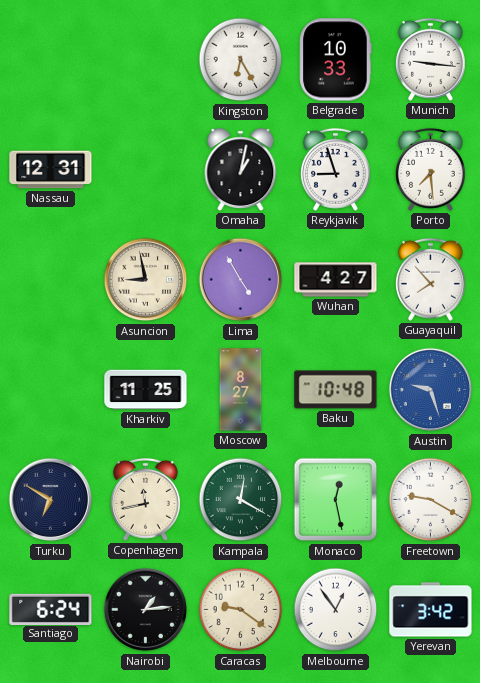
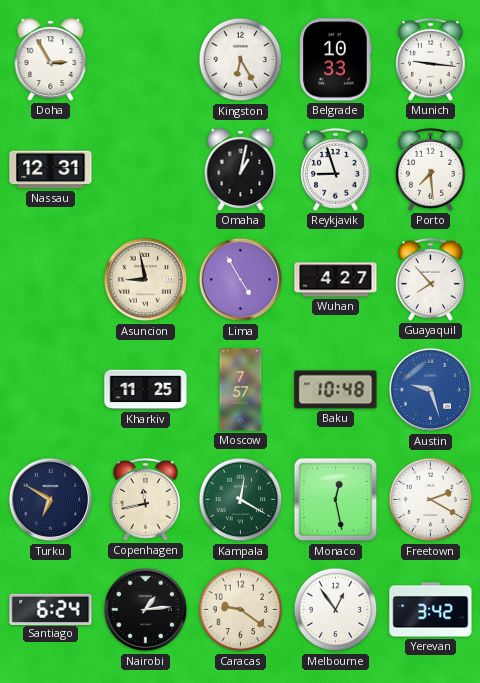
Doha: none -> 2:55 (51, 60)
Moscow: 8:27 -> 7:57 (241, 390)
Freetown: 9:20 -> 2:20 (431, 500)
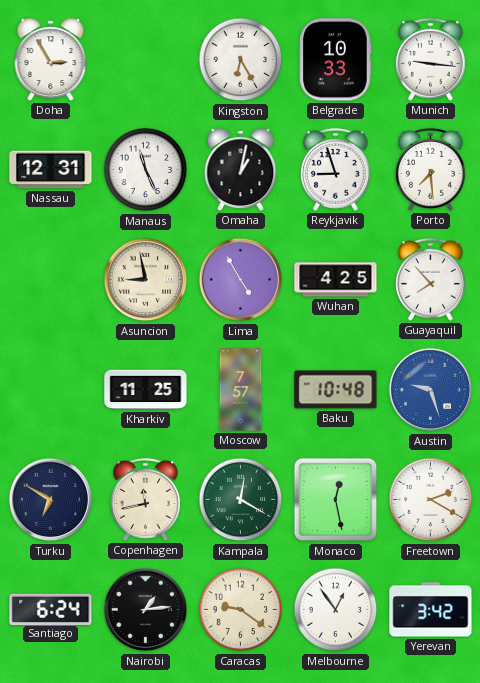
Manaus: none -> 11:26 (146, 170)
Wuhan: 4:27 -> 4:25 (336, 280)
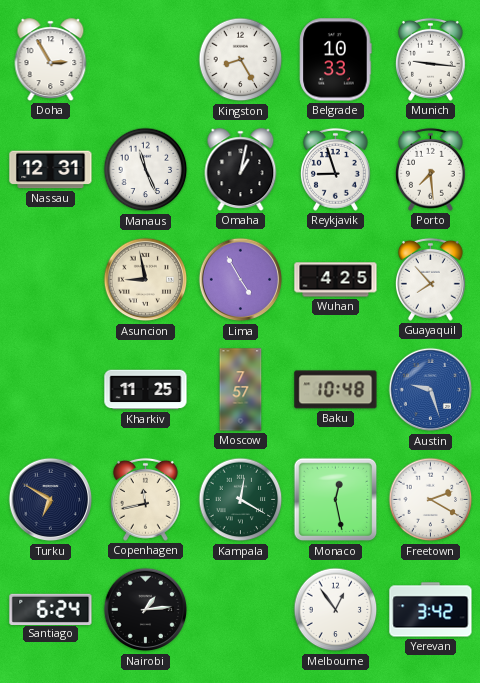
Kingston: 6:25 -> 8:25 (241, 60)
Caracas: 9:21 -> none (241, 610)
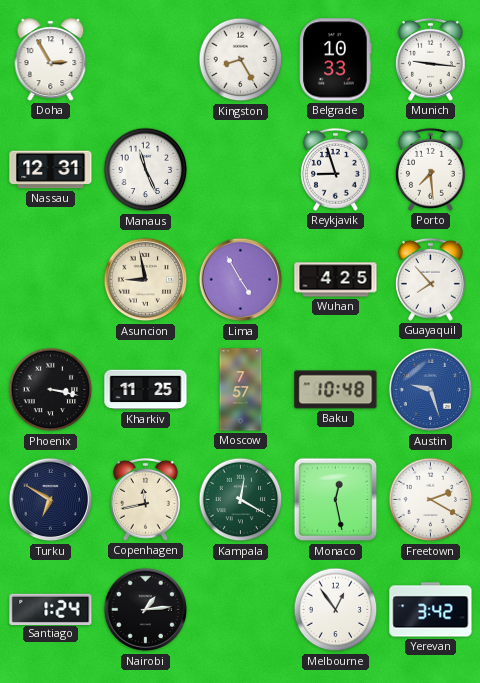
Omaha: 1:02 -> none (241, 170)
Phoenix: none -> 3:17 (51, 390)
Santiago: 6:24 -> 1:24 (51, 609)
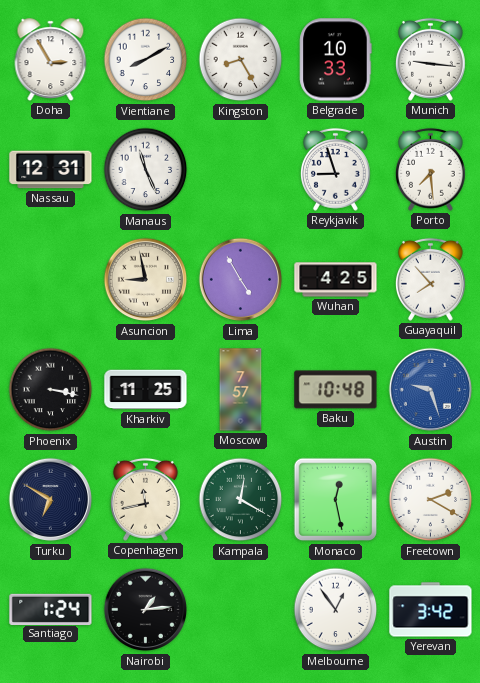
Vientiane: none -> 8:10 (146, 60)
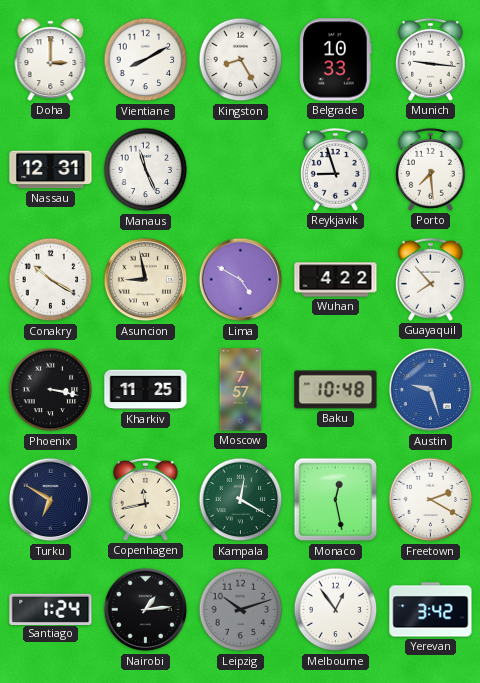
Doha: 2:55 -> 3:00 (51, 60)
Conakry: none -> 10:20 (51, 280)
Lima: 4:55 -> 4:50 (241, 280)
Wuhan: 4:25 -> 4:22 (336, 280)
Leipzig: none -> 10:12 (241, 610)
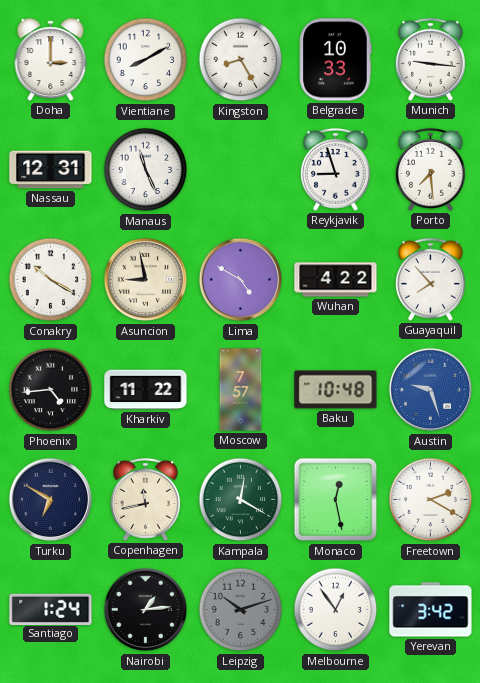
Phoenix: 3:17 -> 4:44 (51, 390)
Kharkiv: 11:25 -> 11:22 (146, 390)
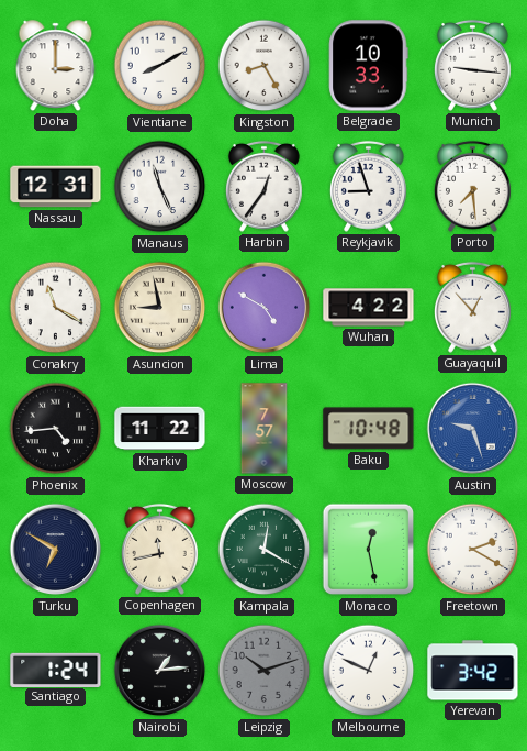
Harbin: none -> 12:36 (263, 186)
Conakry: 10:20 -> 11:20 (56, 308)
Guayaquil: 7:53 -> 12:53 (472, 307)
Melbourne: 12:54 -> 12:49 (369, 671)
